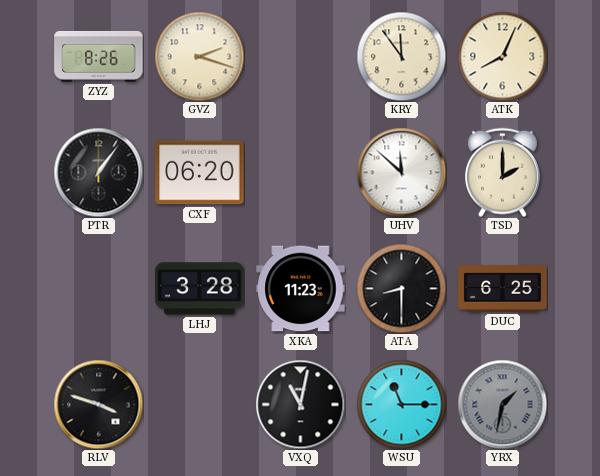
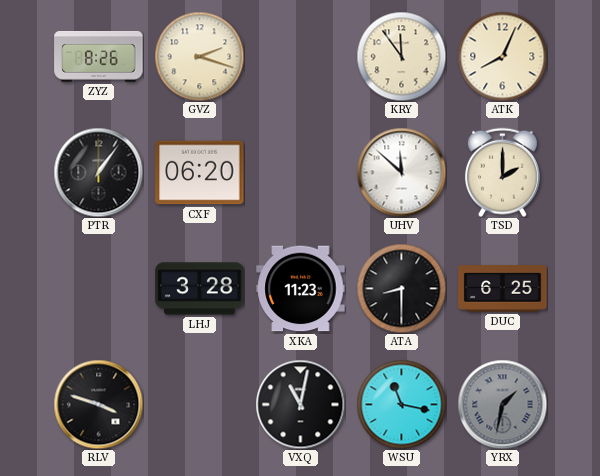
WSU: 11:15 -> 11:17 (401, 404)
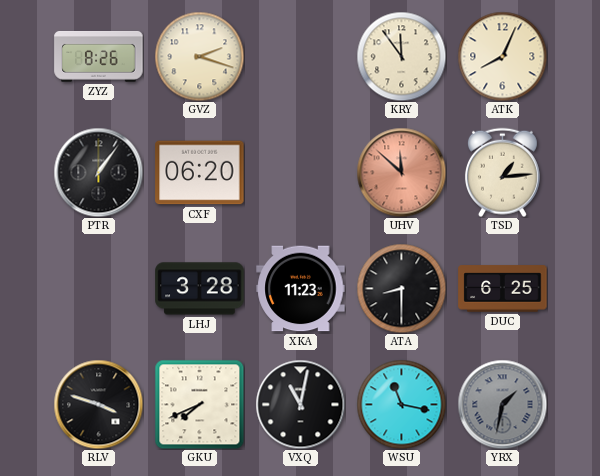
UHV dial: white -> salmon (401, 172)
TSD: 2:00 -> 1:14 (502, 172)
GKU: none -> 7:41 (199, 404)
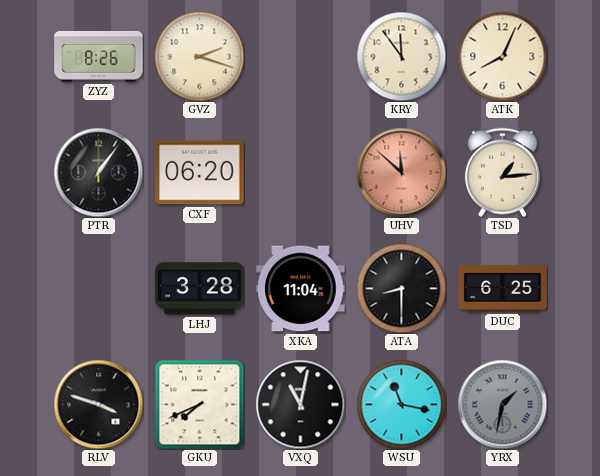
XKA: 11:23 -> 11:04 (301, 289)
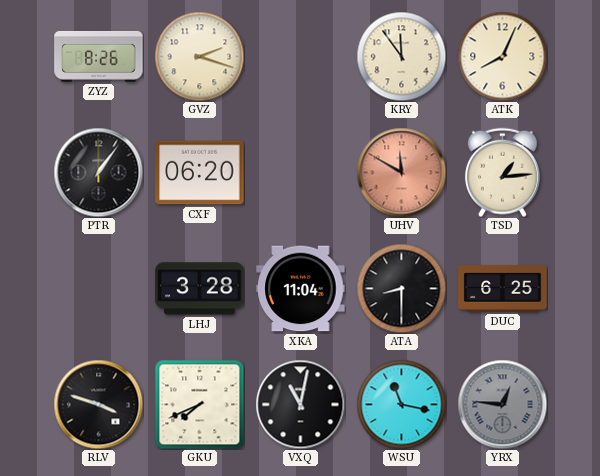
UHV: 11:52 -> 11:50 (401, 172)
YRX: 1:32 -> 12:46 (502, 404)
